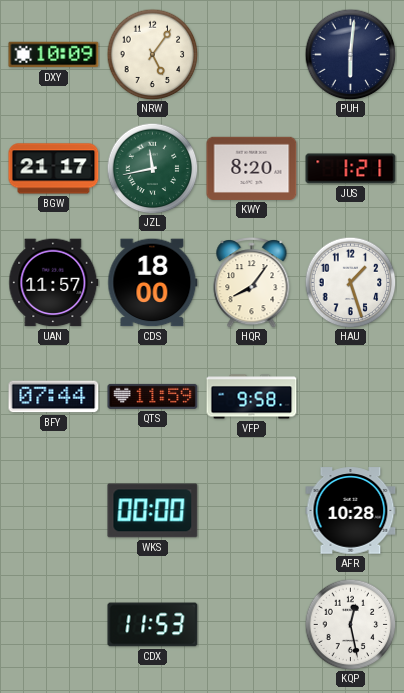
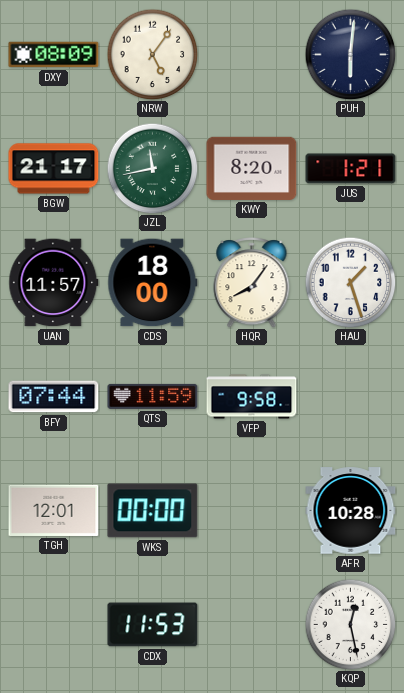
DXY: 10:09 -> 08:09 (54, 55)
TGH: none -> 12:01 (54, 510)
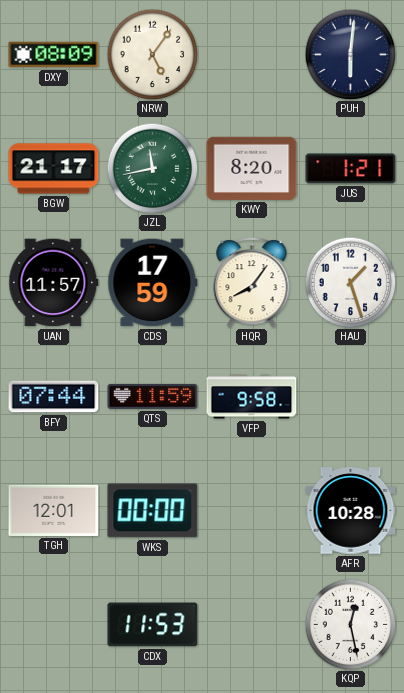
CDS: 18:00 -> 17:59 (153, 283)
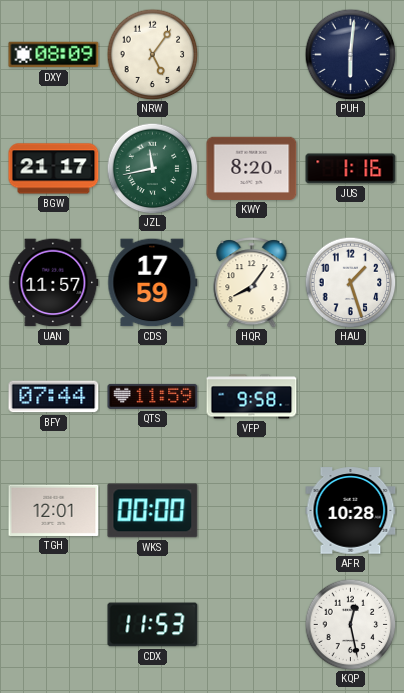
JUS: 1:21 -> 1:16 (351, 169)
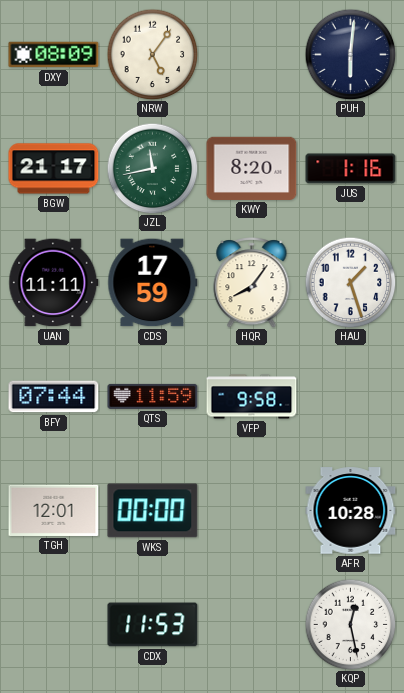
UAN: 11:57 -> 11:11 (54, 283)
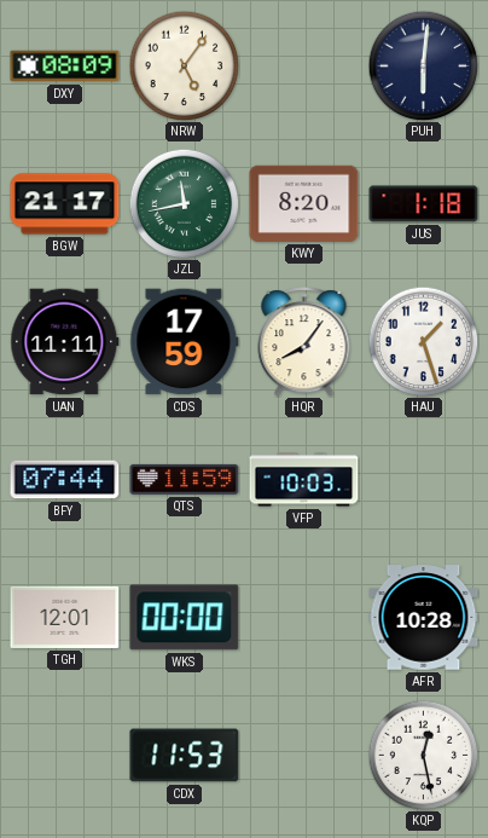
JUS: 1:16 -> 1:18 (424, 204)
VFP: 9:58 -> 10:03 (304, 480)
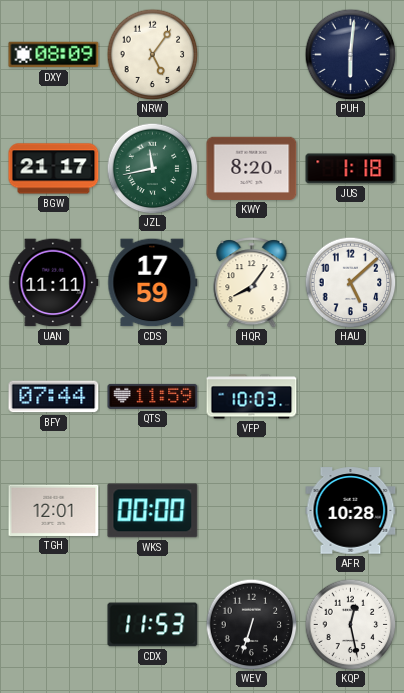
HAU: 1:27 -> 5:08 (350, 282)
WEV: none -> 6:33 (251, 624)
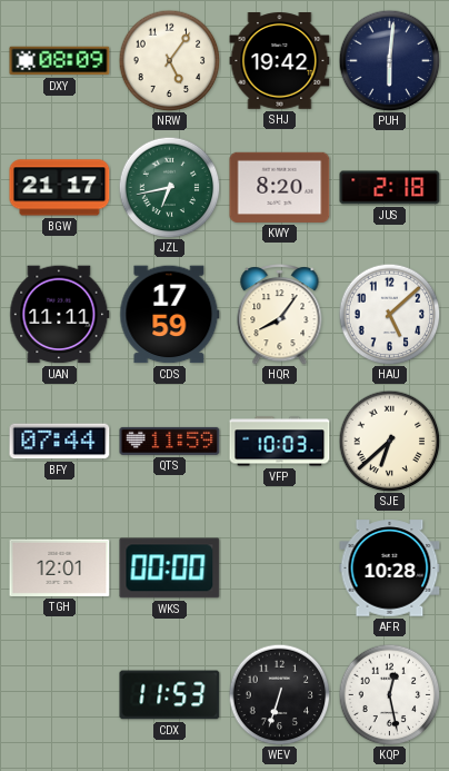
SHJ: none -> 19:42 (280, 61)
JZL: 11:43 -> 6:43 (169, 187)
JUS: 1:18 -> 2:18 (390, 188)
SJE: none -> 6:38 (389, 441)
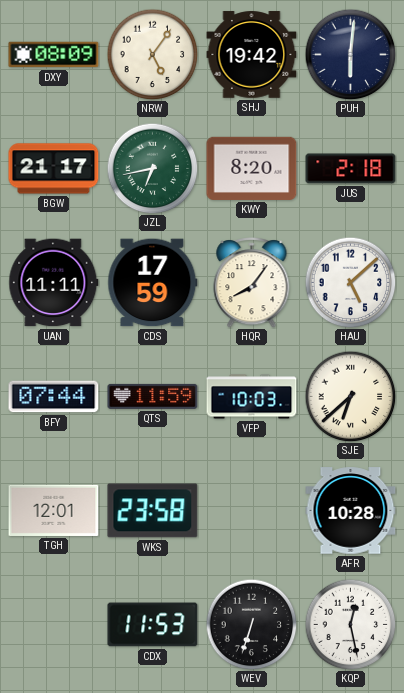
WKS: 00:00 -> 23:58 (153, 511)
